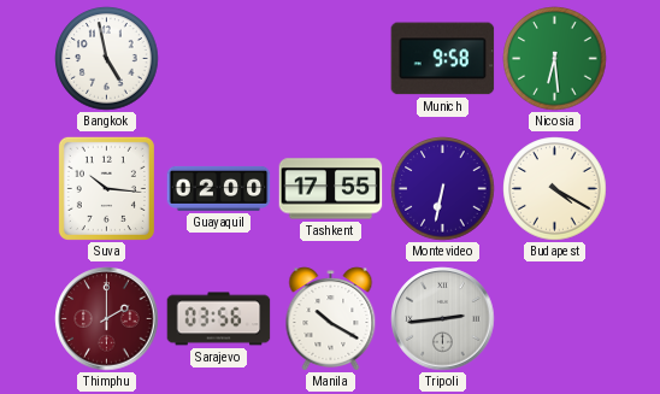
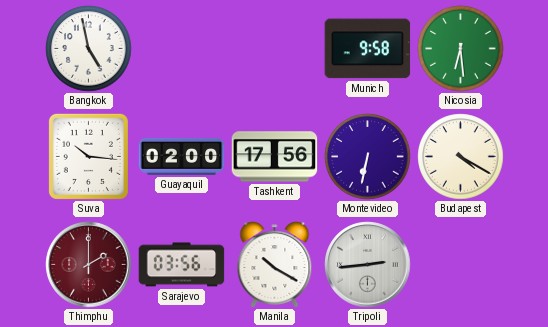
Tashkent: 17:55 -> 17:56 (275, 157)
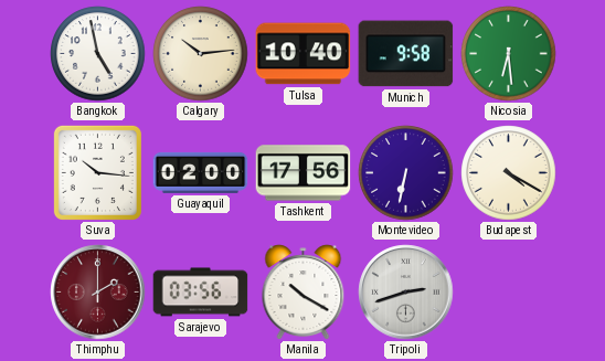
Calgary: none -> 10:14 (201, 54)
Tulsa: none -> 10:40 (304, 54)
Tripoli: 2:44 -> 2:42 (406, 293)
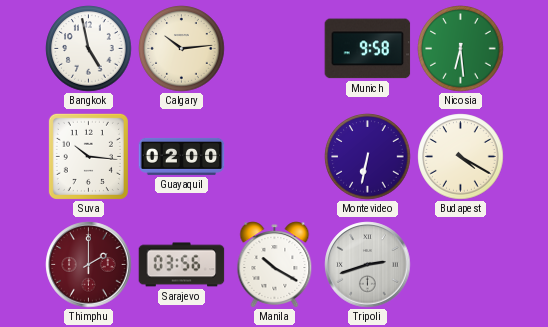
Tulsa: 10:40 -> none (304, 54)
Tashkent: 17:56 -> none (304, 173)
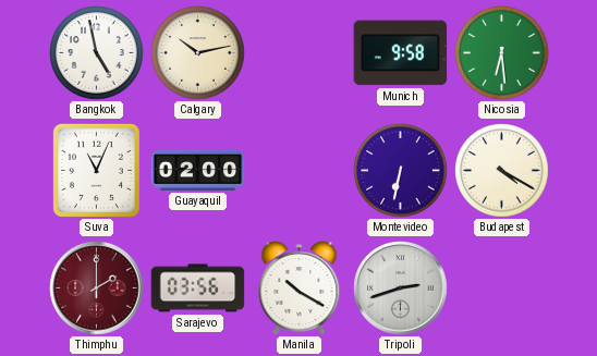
Calgary: 10:14 -> 10:13 (198, 53)
Suva: 10:16 -> 11:04 (96, 170)
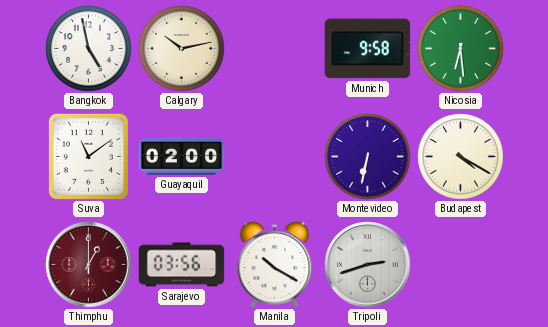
Suva: 11:04 -> 11:09 (88, 156)
Thimphu: 2:00 -> 1:00 (89, 265)
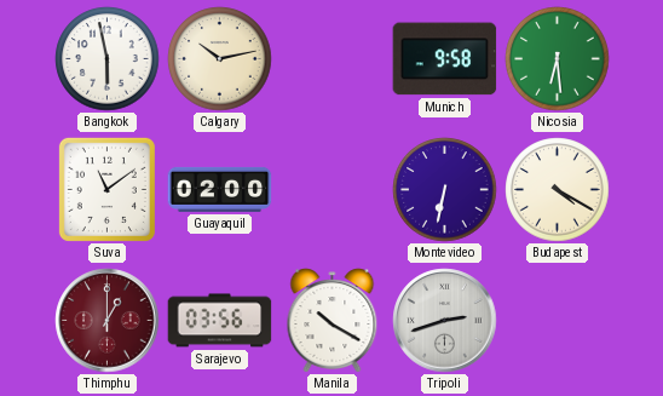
Bangkok: 4:58 -> 5:58 (108, 59)
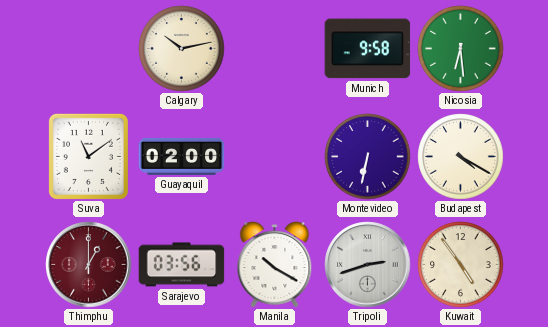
Bangkok: 5:58 -> none (108, 59)
Kuwait: none -> 4:54 (461, 265)
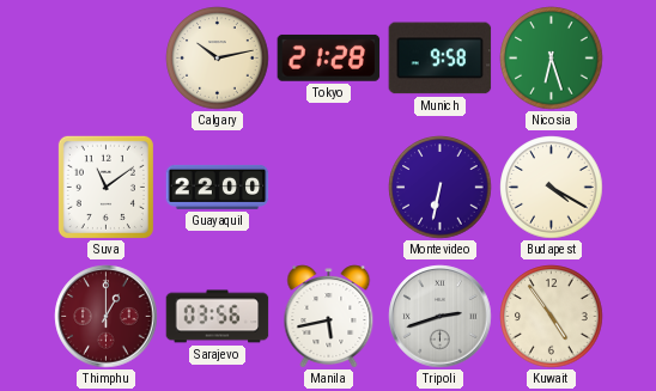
Tokyo: none -> 21:28 (329, 57)
Nicosia: 6:29 -> 6:27 (552, 59)
Guayaquil: 02:00 -> 22:00 (218, 187)
Manila: 10:20 -> 5:43 (329, 317)
